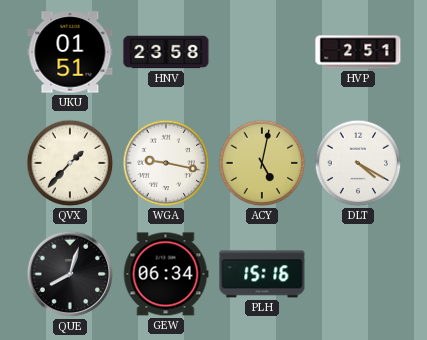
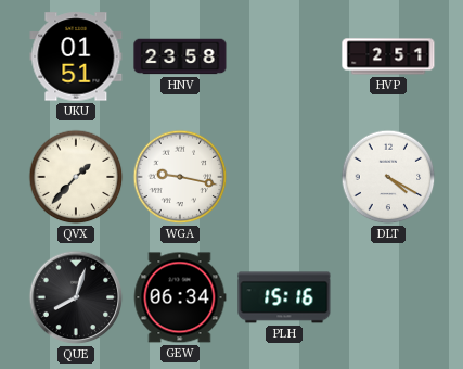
ACY: 5:02 -> none (262, 163)
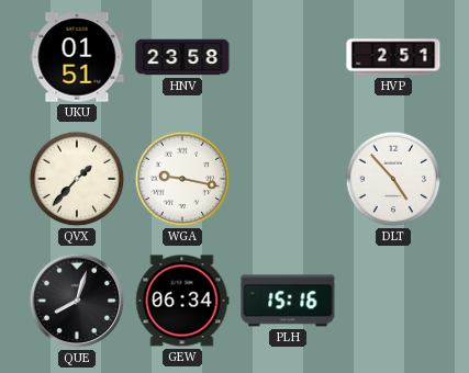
DLT: 4:20 -> 4:53 (393, 179)
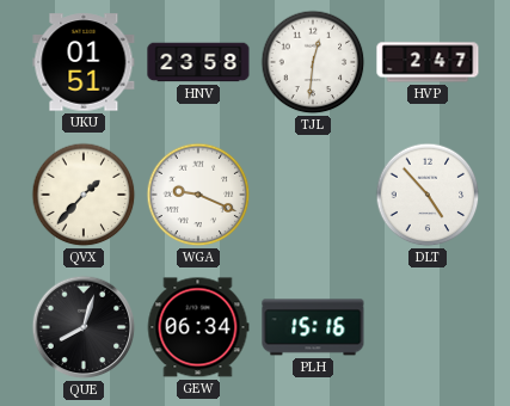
TJL: none -> 12:31 (313, 62)
HVP: 2:51 -> 2:47 (428, 62)
WGA: 9:17 -> 9:19 (198, 195)
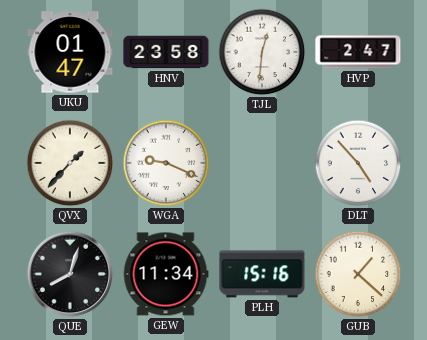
UKU: 01:51 -> 01:47 (70, 52)
GEW: 06:34 -> 11:34 (166, 274)
GUB: none -> 1:22 (358, 274)
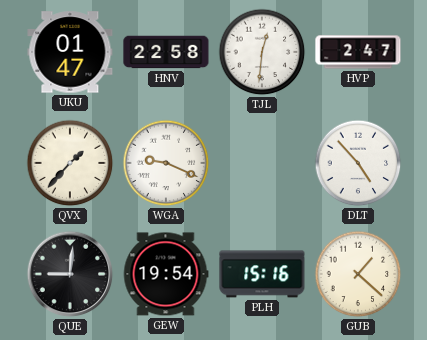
HNV: 23:58 -> 22:58 (166, 52)
QUE: 8:03 -> 9:01 (70, 274)
GEW: 11:34 -> 19:54 (166, 274)
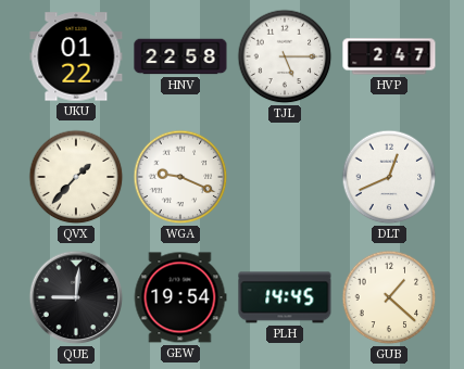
UKU: 01:47 -> 01:22 (76, 56)
TJL: 12:31 -> 5:15 (285, 56)
DLT: 4:53 -> 12:41 (389, 177)
PLH: 15:16 -> 14:45 (285, 297)
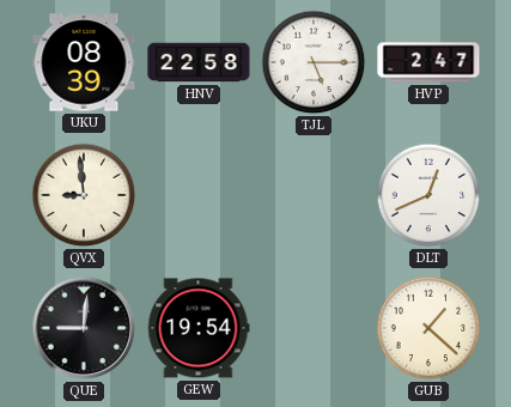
UKU: 01:22 -> 08:39 (84, 62)
QVX: 1:37 -> 8:59 (84, 195)
WGA: 9:19 -> none (180, 177)
PLH: 14:45 -> none (285, 297)
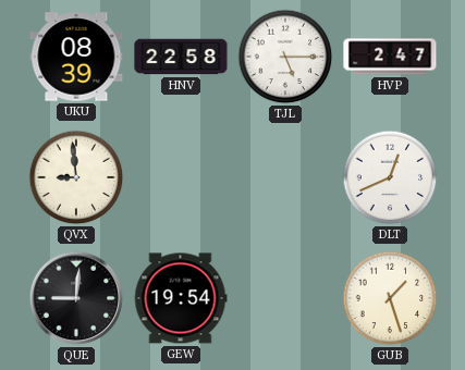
GUB: 1:22 -> 1:27 (390, 298)
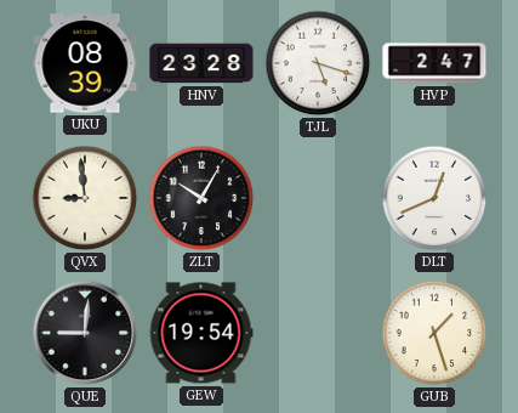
HNV: 22:58 -> 23:28 (201, 63)
TJL: 5:15 -> 5:18 (318, 63)
ZLT: none -> 10:05 (201, 198)
